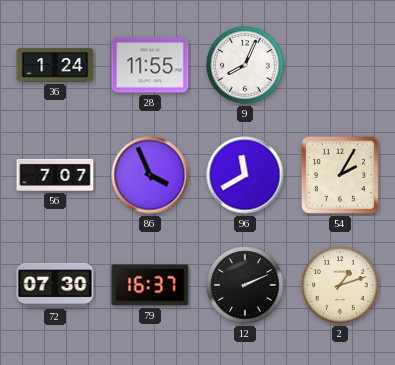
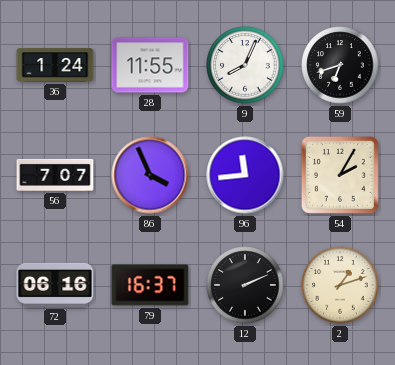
59: none -> 6:42 (340, 65)
96: 11:40 -> 11:44 (245, 175)
72: 07:30 -> 06:16 (55, 285)
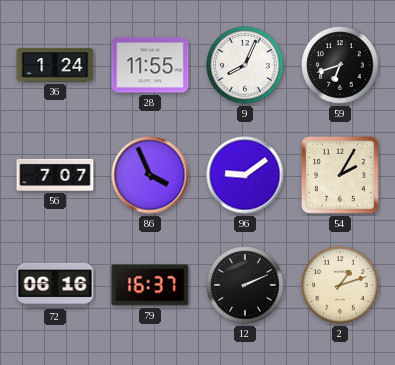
96: 11:44 -> 9:09 (245, 175)
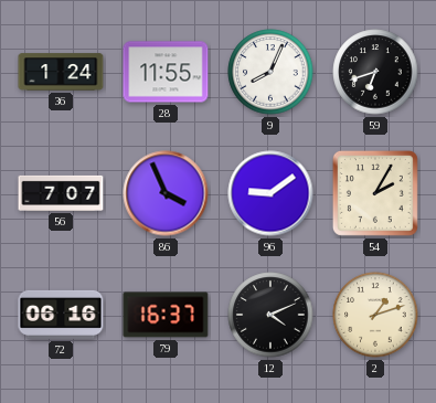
12: 2:11 -> 4:11 (270, 315)
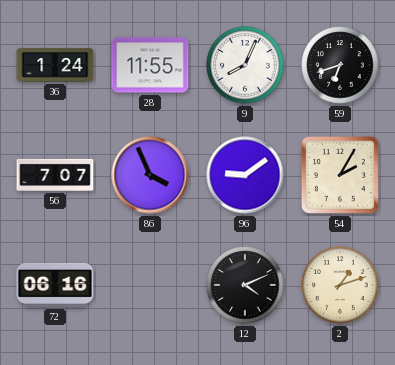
79: 16:37 -> none (166, 315)
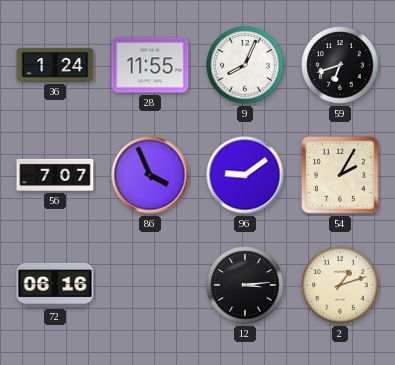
12: 4:11 -> 3:14 (245, 285)
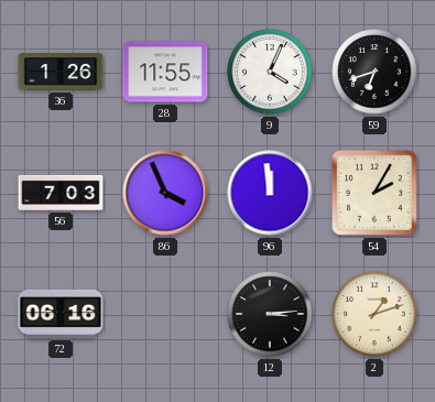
36: 1:24 -> 1:26 (61, 72)
9: 8:04 -> 4:04 (270, 72)
56: 7:07 -> 7:03 (61, 193)
96: 9:09 -> 11:59 (270, 193)
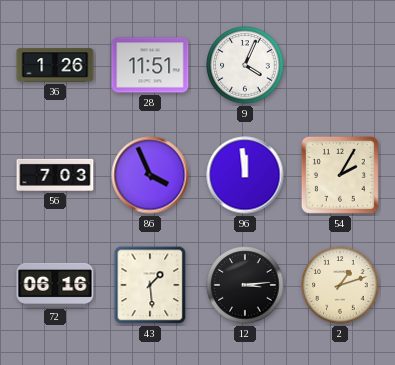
28: 11:55 -> 11:51 (150, 65)
59: 6:42 -> none (374, 72)
43: none -> 1:29 (150, 285)
